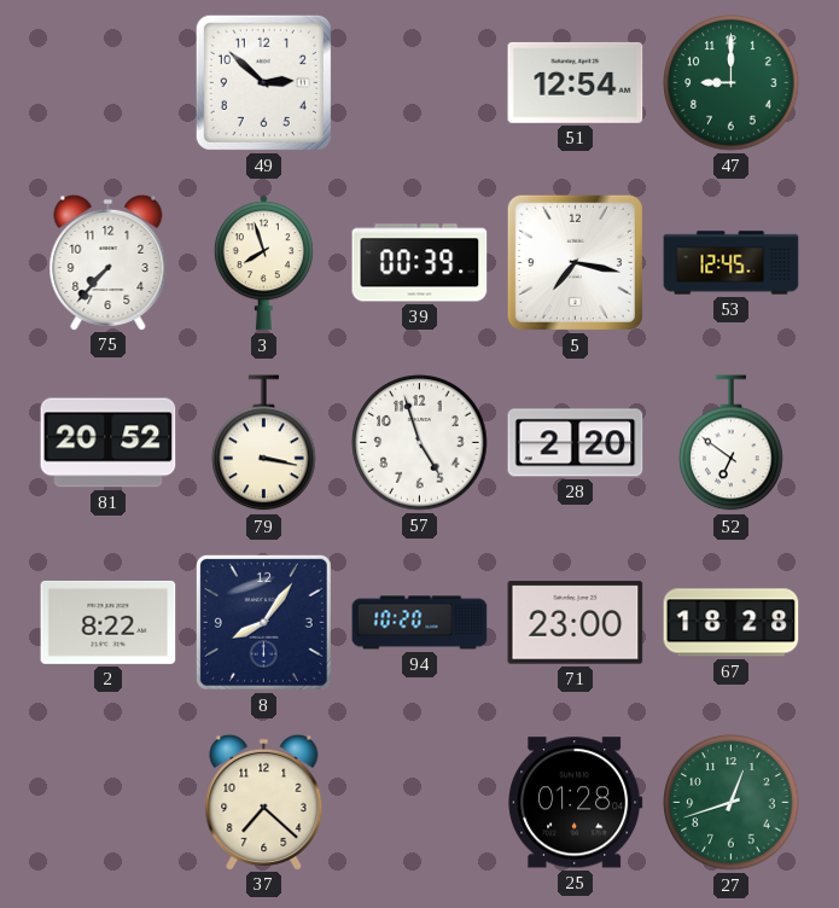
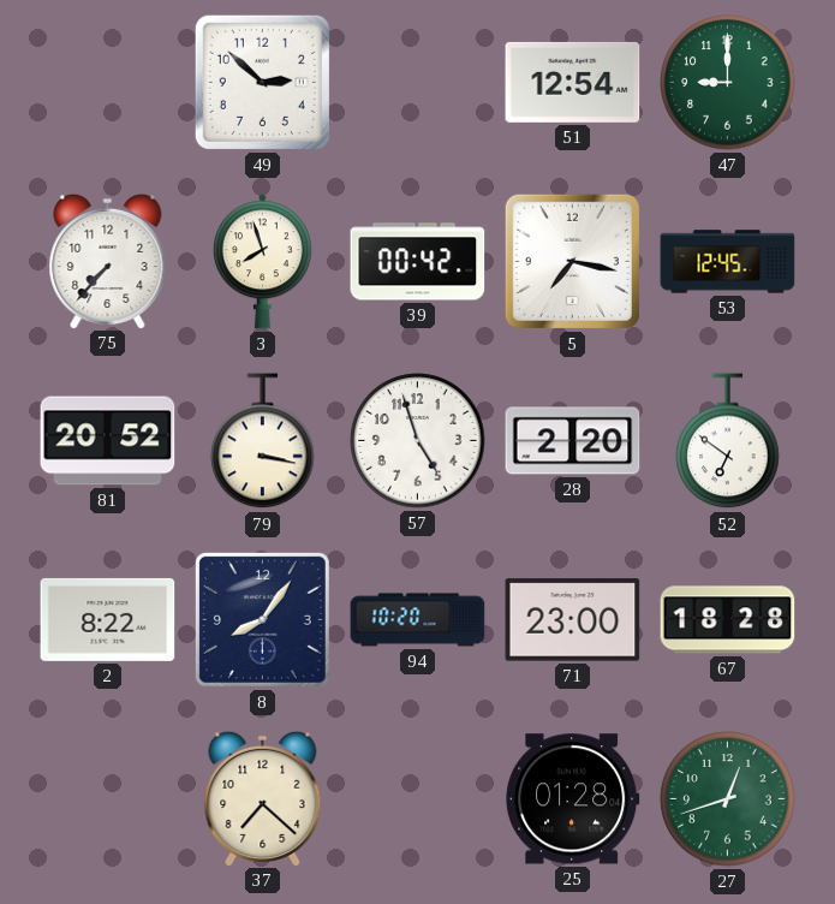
39: 00:39 -> 00:42 (418, 262)
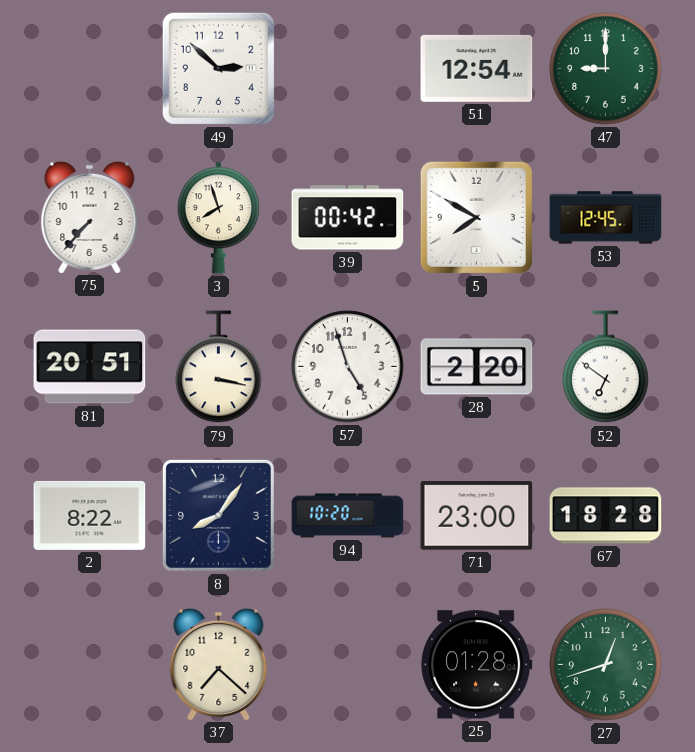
5: 7:17 -> 7:50 (476, 217)
81: 20:52 -> 20:51 (90, 367)
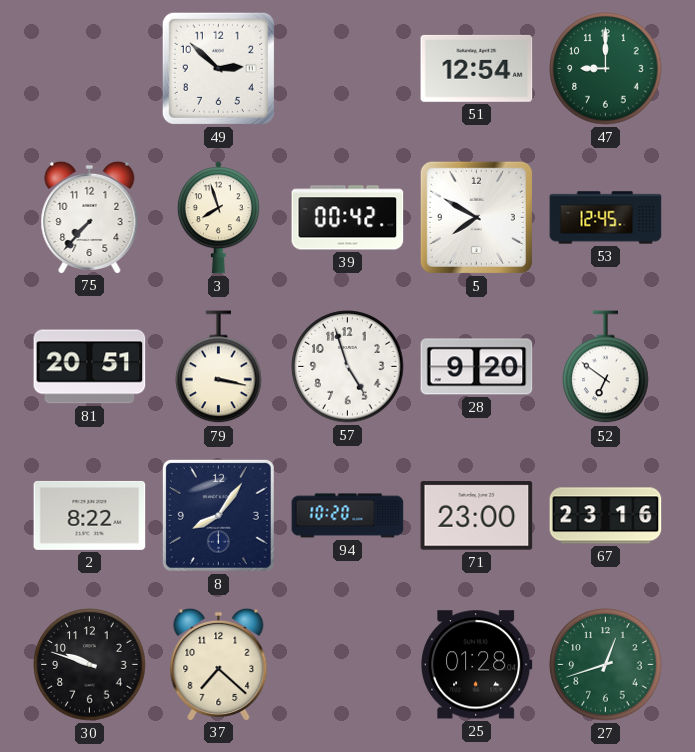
28: 2:20 -> 9:20 (477, 367)
67: 18:28 -> 23:16 (606, 516)
30: none -> 9:48 (90, 665)
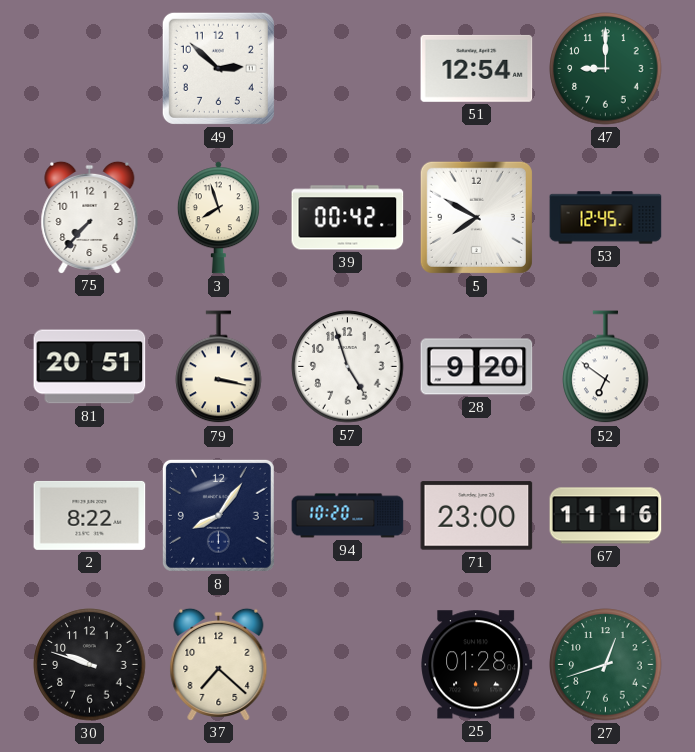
67: 23:16 -> 11:16 (606, 516)
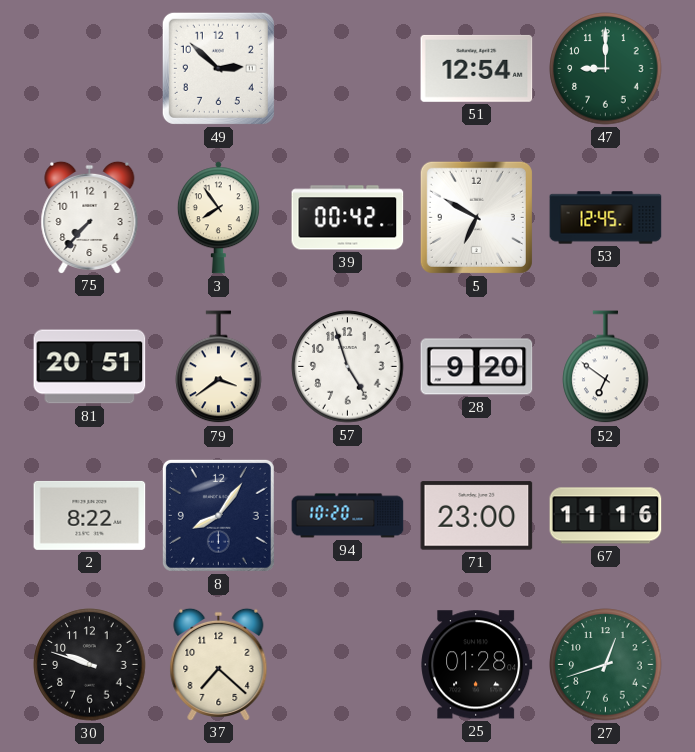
3: 7:57 -> 7:54 (218, 218)
5: 7:50 -> 6:50 (476, 217)
79: 3:17 -> 3:39 (219, 367)
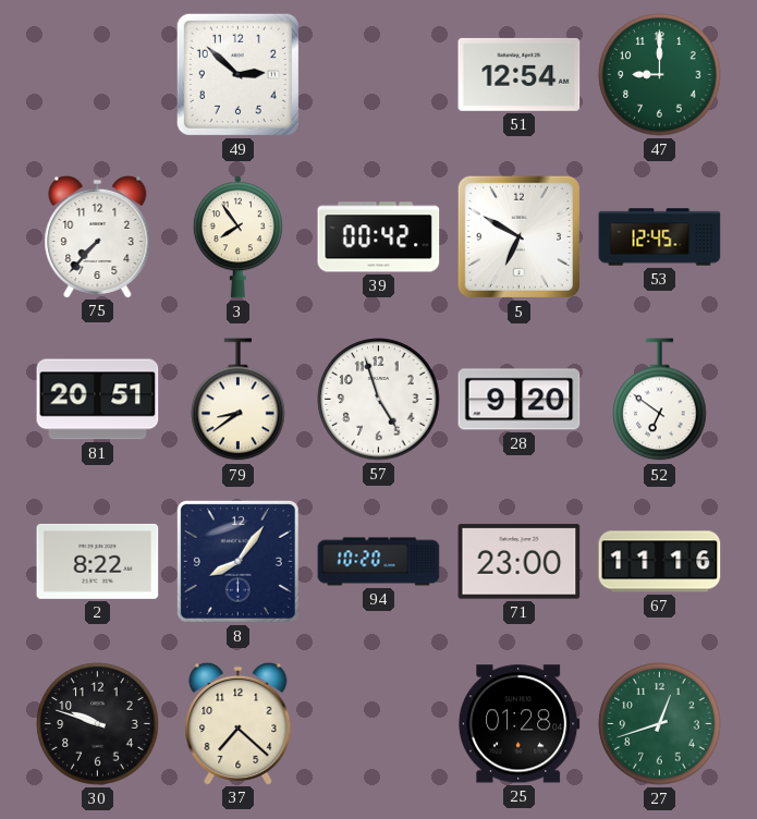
79: 3:39 -> 8:39 (239, 400)
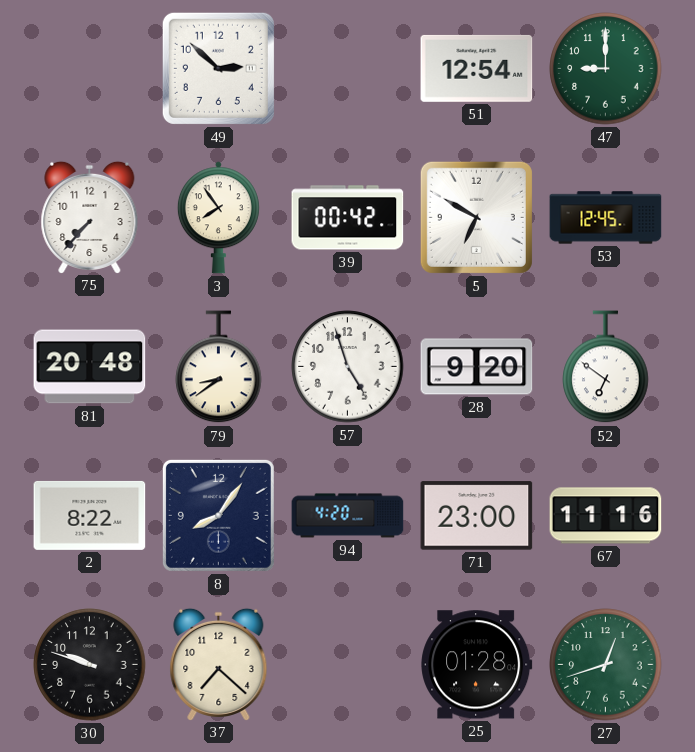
81: 20:51 -> 20:48 (90, 367)
94: 10:20 -> 4:20 (348, 516)
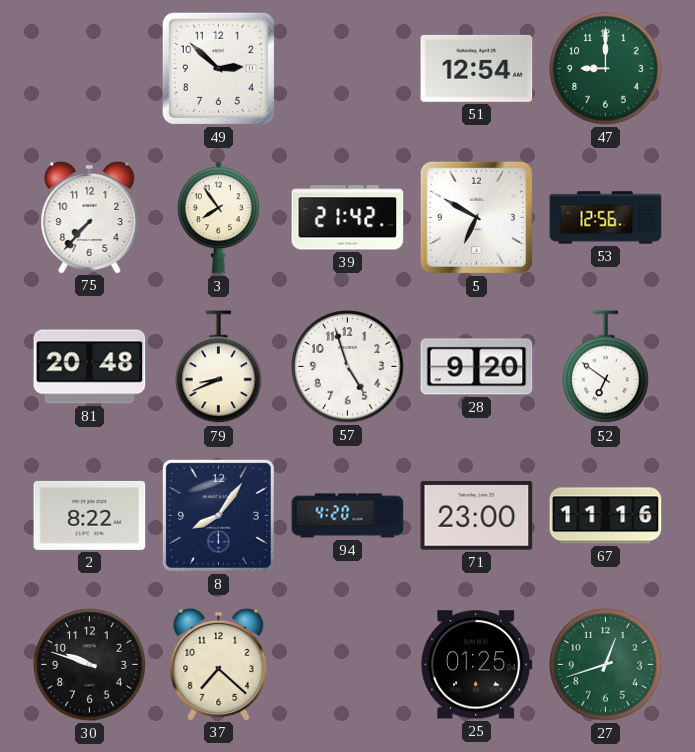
39: 00:42 -> 21:42 (348, 218)
53: 12:45 -> 12:56 (606, 218)
79: 8:39 -> 8:41 (219, 367)
25: 01:28 -> 01:25 (477, 665)
